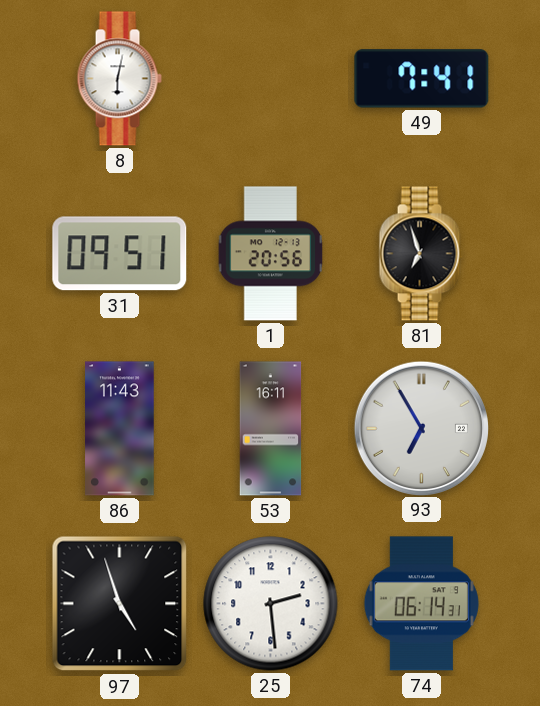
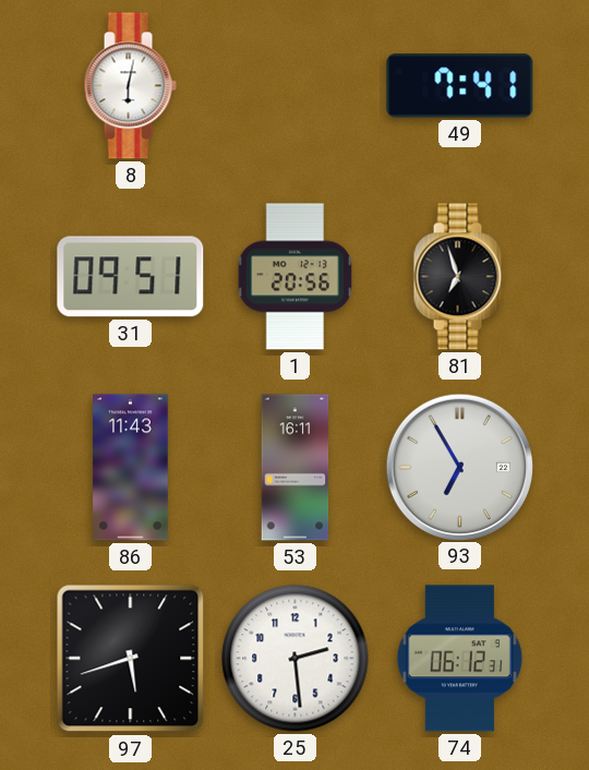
97: 4:57 -> 5:42 (131, 659)
74: 06:14 -> 06:12 (459, 659)
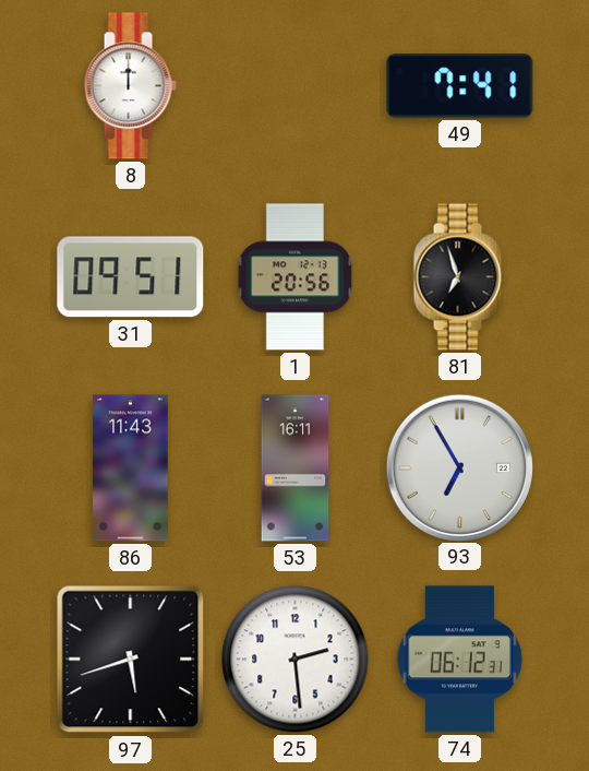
8: 6:02 -> 12:00 (130, 86)
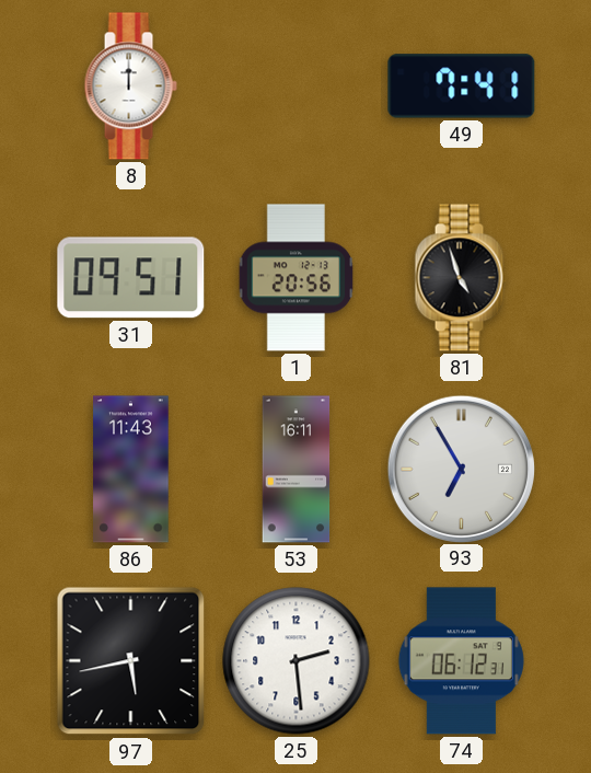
81: 6:57 -> 4:57 (461, 278)
97: 5:42 -> 5:43 (131, 661)
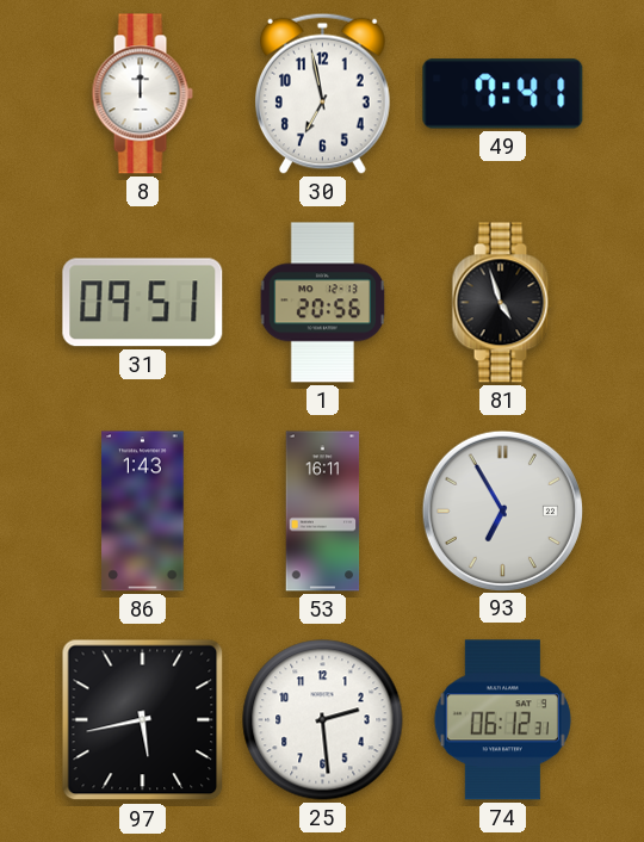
30: none -> 6:58 (322, 93)
86: 11:43 -> 1:43 (143, 512)
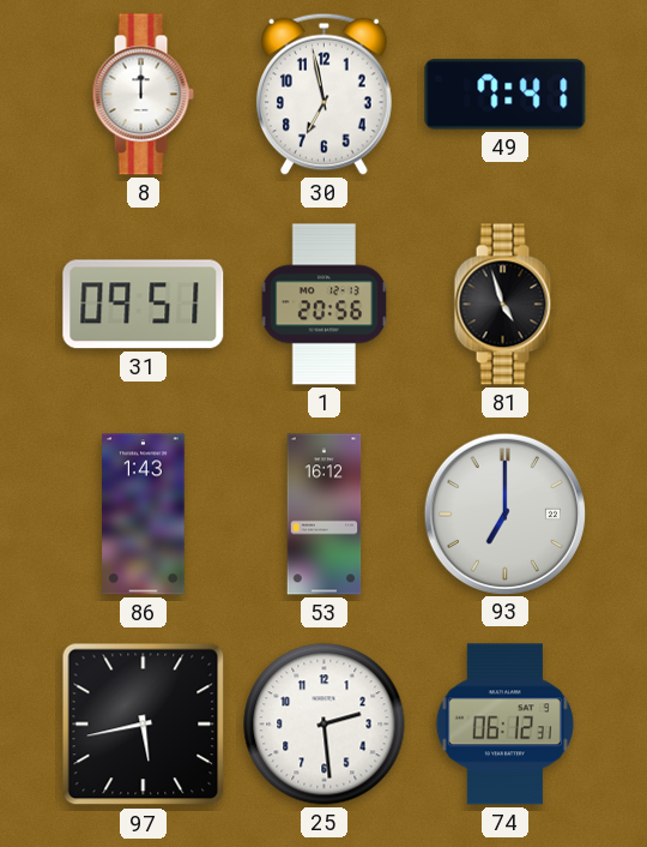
53: 16:11 -> 16:12 (325, 515)
93: 6:55 -> 7:00 (504, 513)
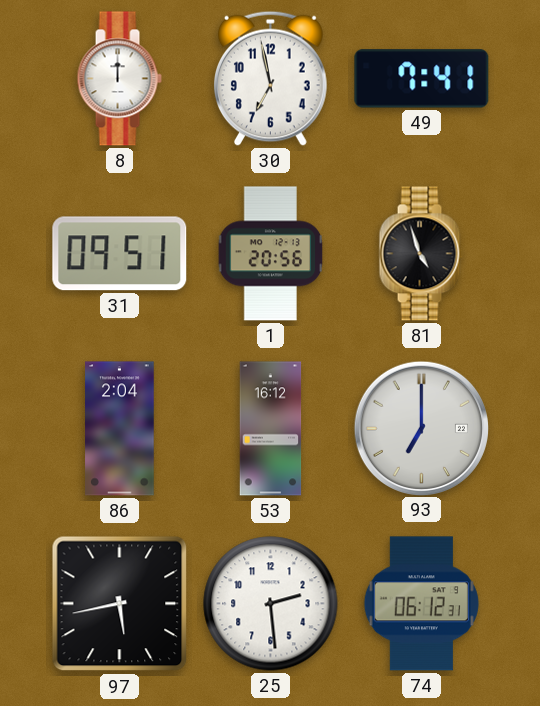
86: 1:43 -> 2:04 (120, 429)
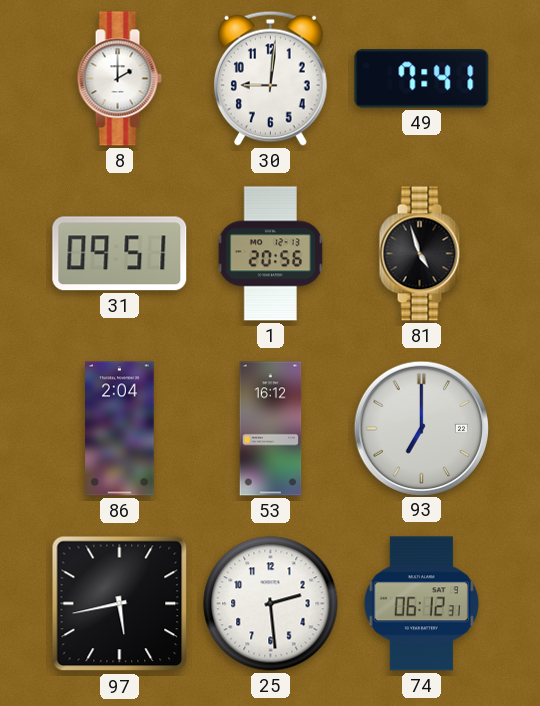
8: 12:00 -> 2:00 (119, 79)
30: 6:58 -> 9:01 (270, 78)
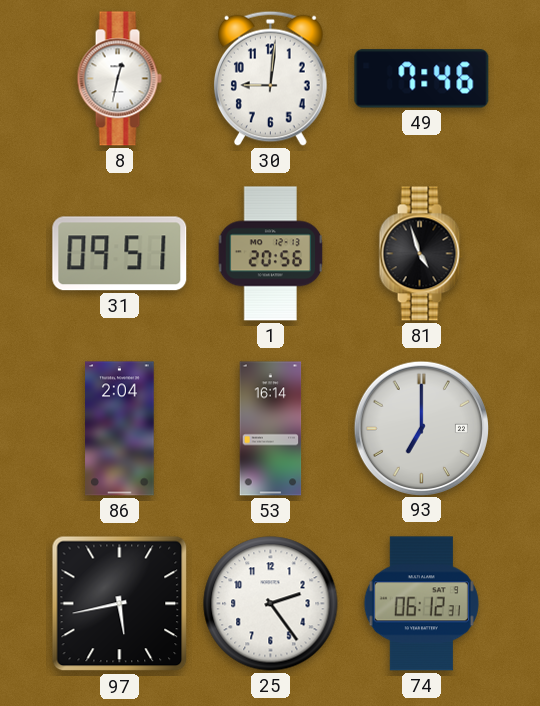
8: 2:00 -> 12:32 (119, 79)
49: 7:41 -> 7:46 (422, 79)
53: 16:12 -> 16:14 (271, 429)
25: 2:29 -> 2:24 (271, 604)
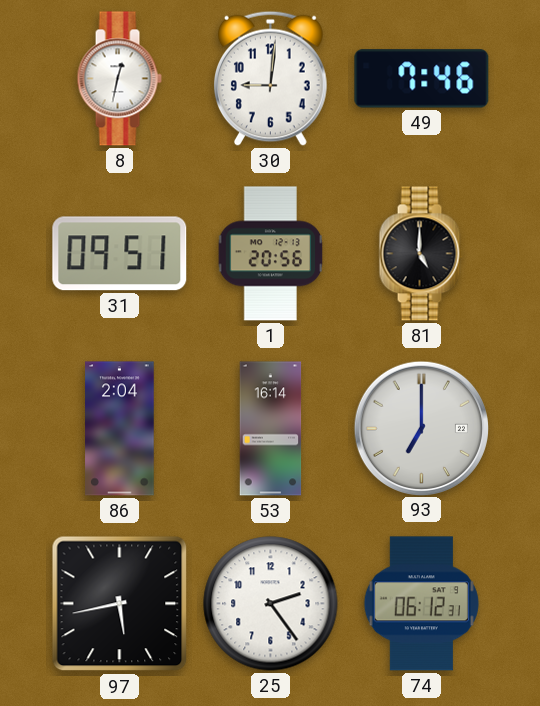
81: 4:57 -> 5:00 (421, 254)
